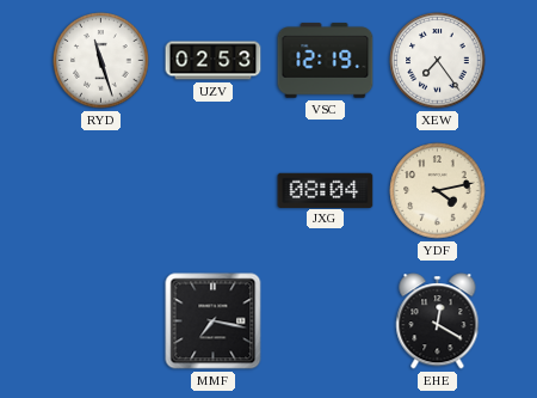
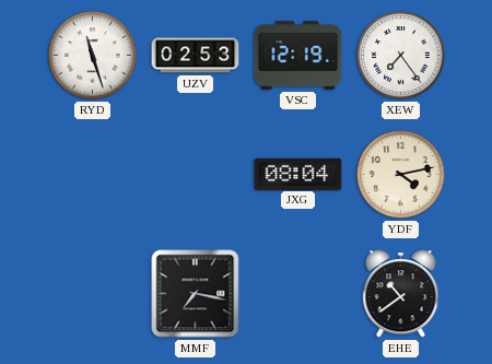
EHE: 12:20 -> 10:39 (401, 294)
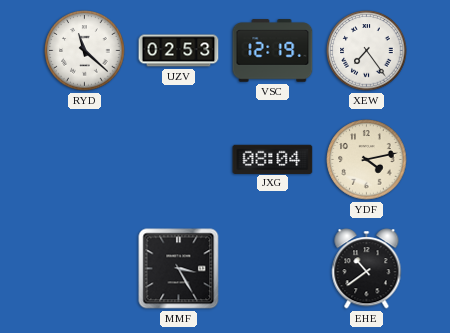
RYD: 11:27 -> 11:22 (85, 51)
MMF: 7:17 -> 3:25 (179, 269)
